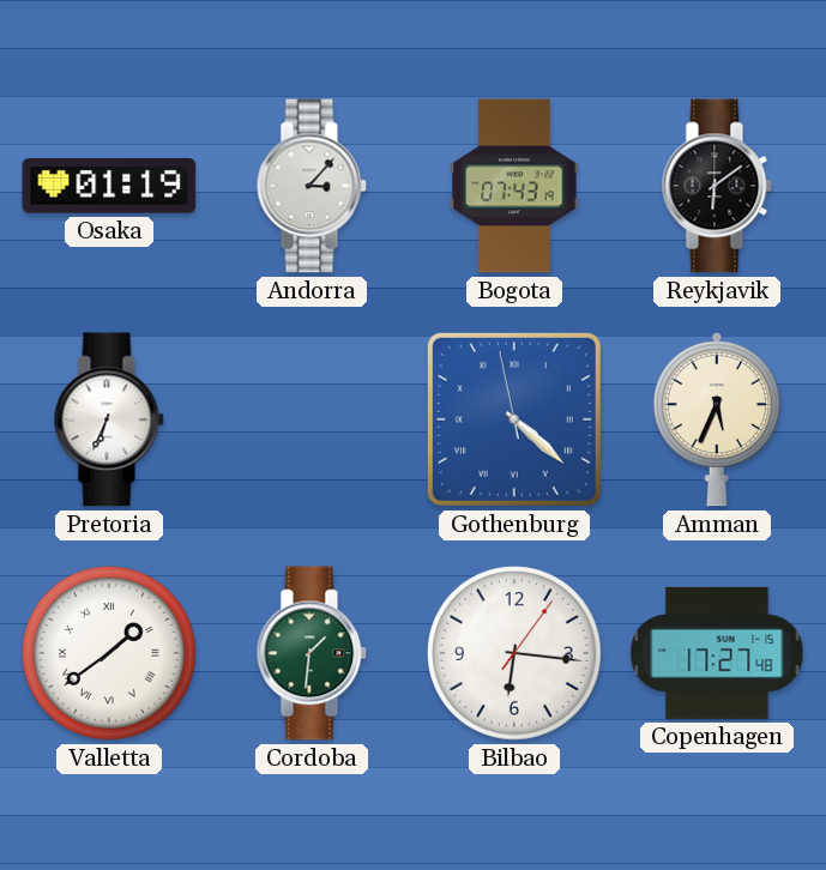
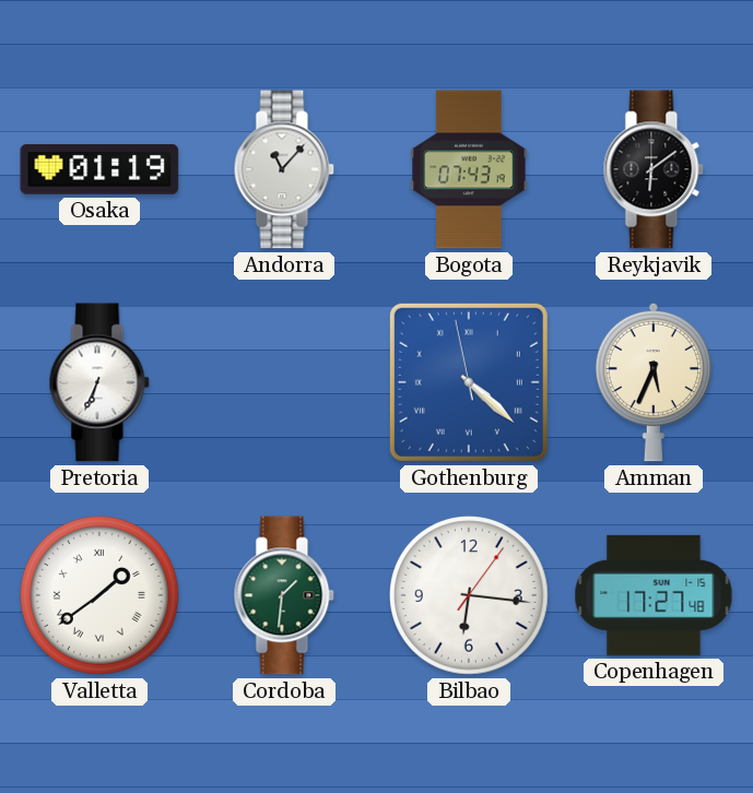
Andorra: 3:07 -> 11:07 (284, 169)
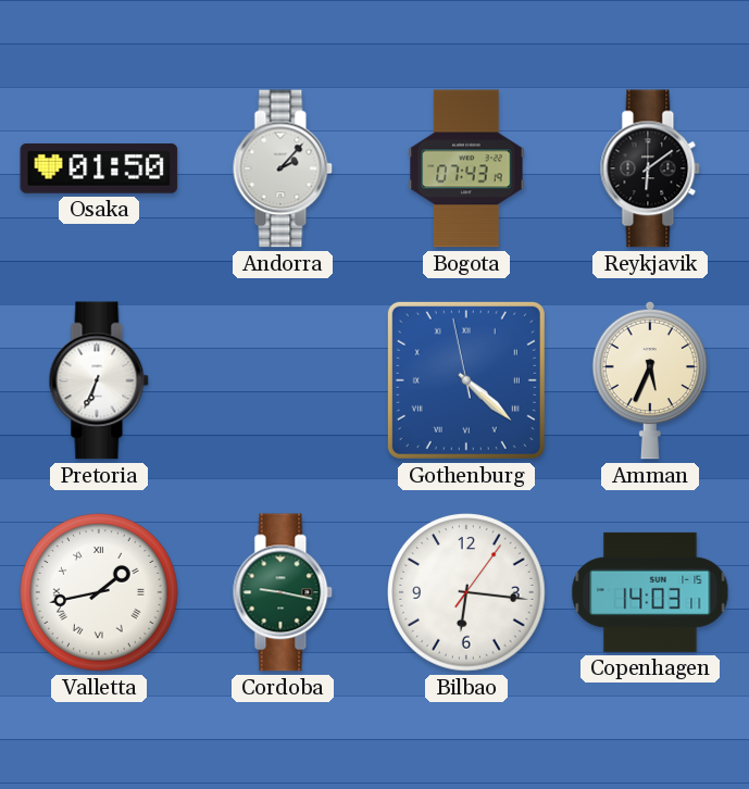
Osaka: 01:19 -> 01:50 (99, 168)
Andorra: 11:07 -> 2:07 (283, 168)
Valletta: 1:39 -> 1:43 (99, 592)
Cordoba: 1:31 -> 9:17 (283, 592)
Copenhagen: 17:27 -> 14:03 (650, 592)
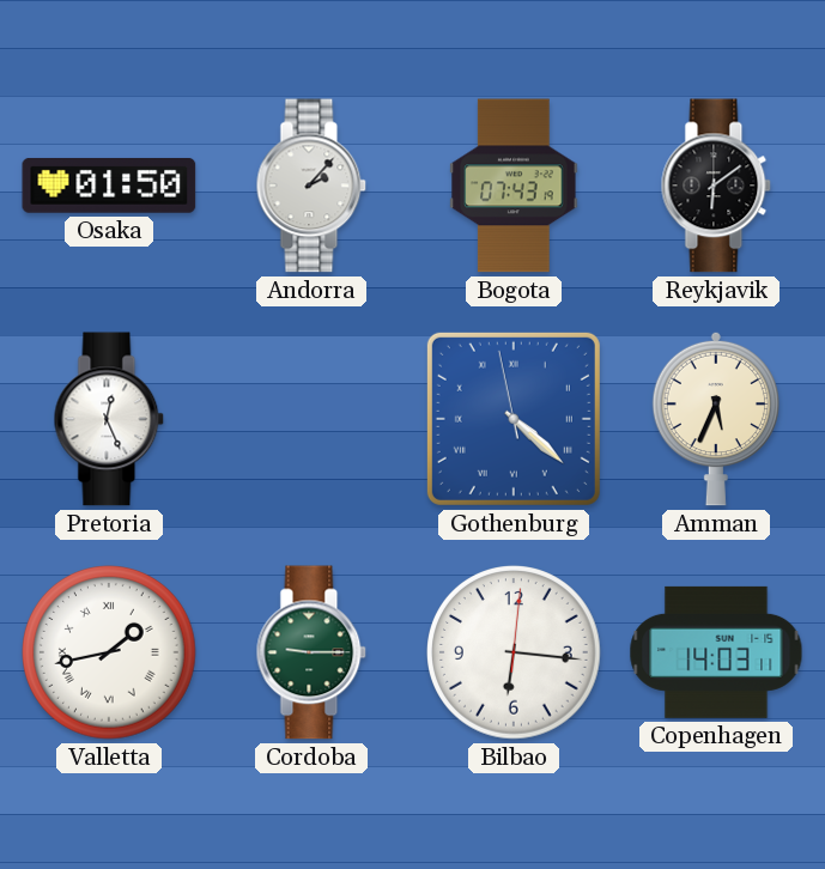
Pretoria: 6:34 -> 12:26 (109, 419)
Cordoba: 9:17 -> 9:15 (311, 652)
Bilbao: 6:16:06 -> 6:16:01 (514, 652)
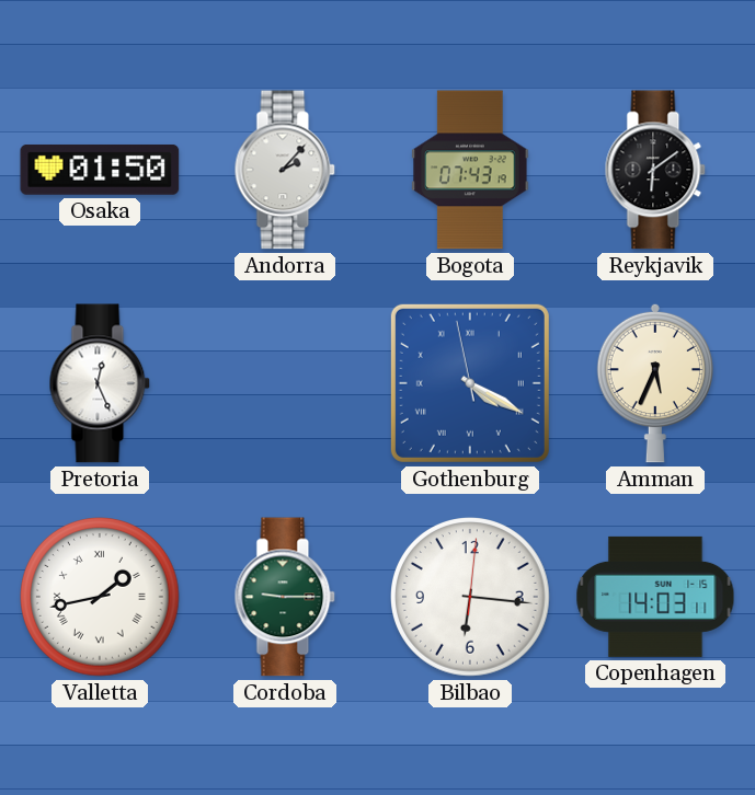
Gothenburg: 4:21 -> 4:19 (470, 383)
